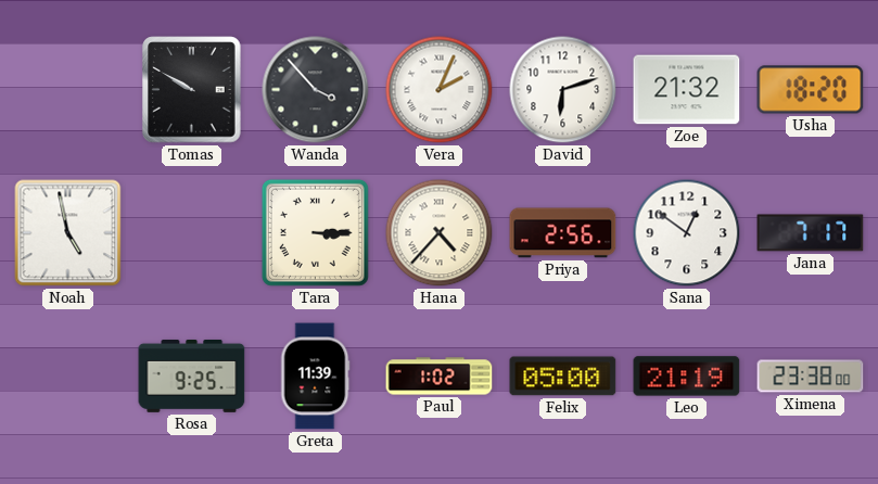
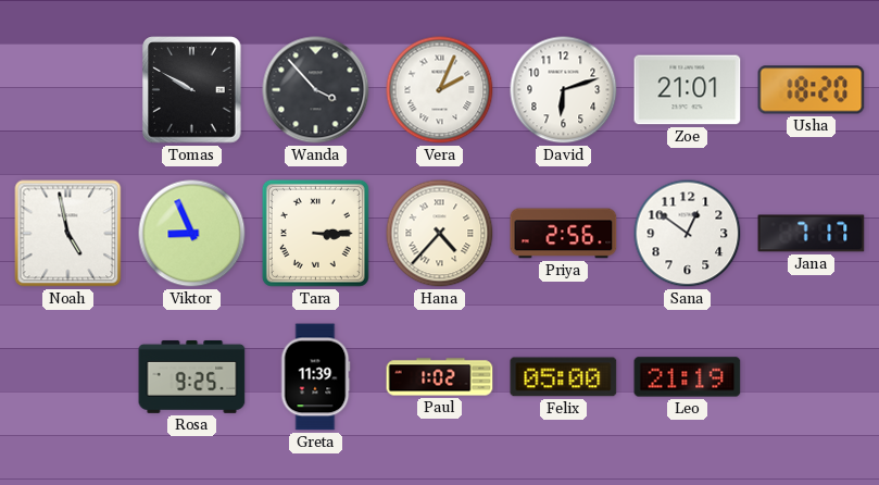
Zoe: 21:32 -> 21:01 (688, 90)
Viktor: none -> 8:56 (192, 234)
Ximena: 23:38 -> none (811, 377)
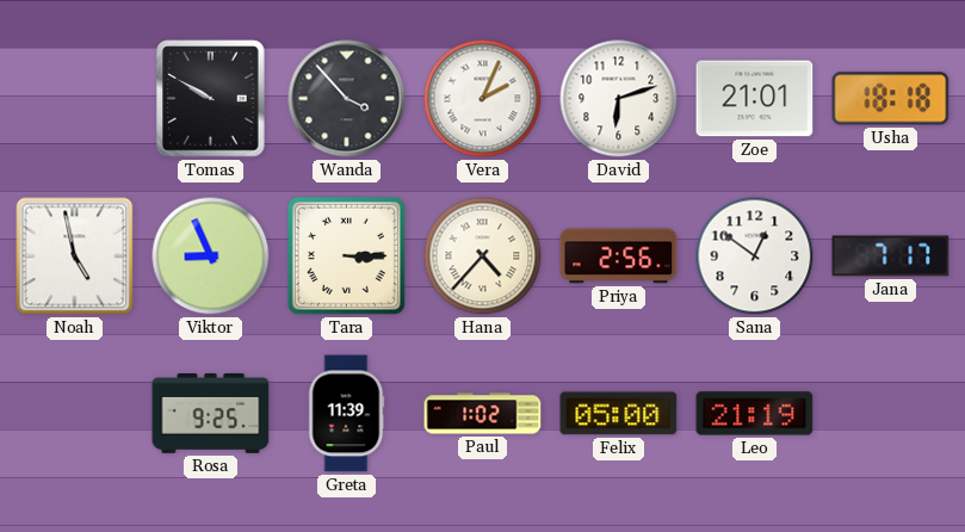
Usha: 18:20 -> 18:18 (891, 99)
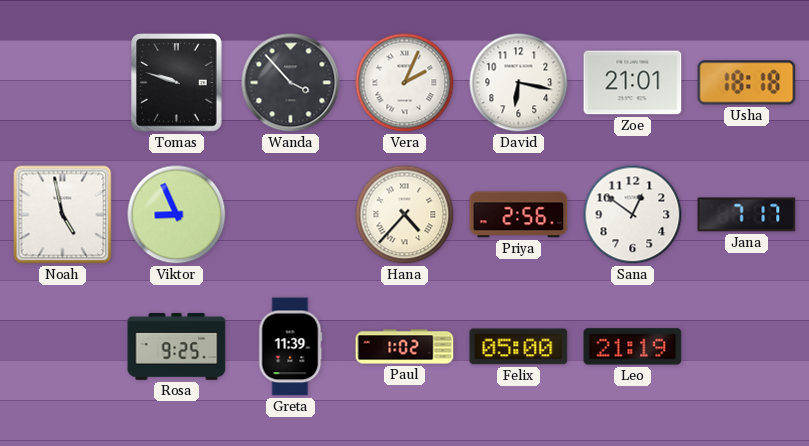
Tomas: 9:50 -> 9:48 (177, 83)
David: 6:12 -> 6:17 (519, 83)
Tara: 3:15 -> none (346, 255)
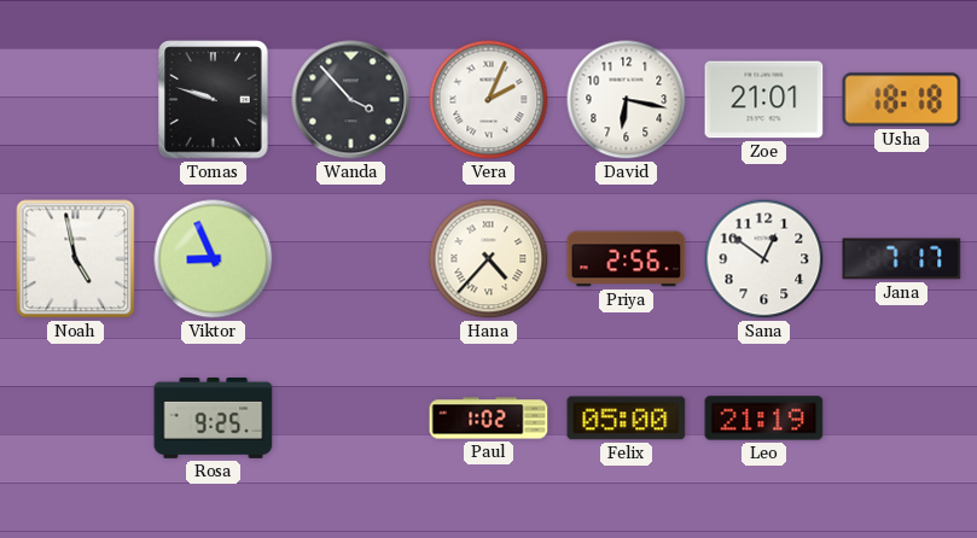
Greta: 11:39 -> none (290, 347)
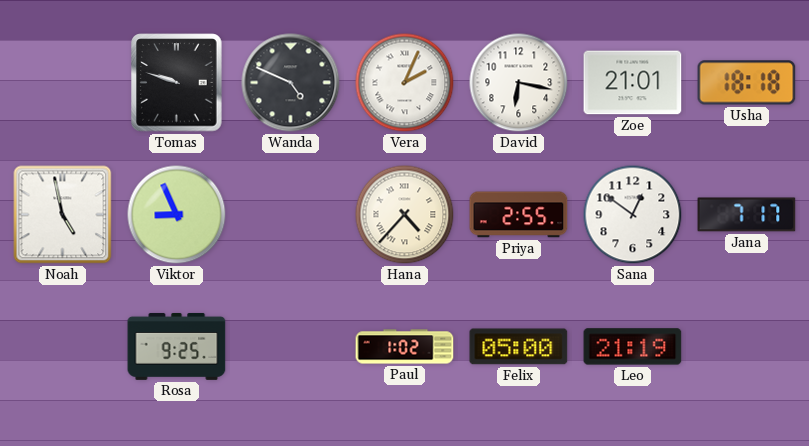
Wanda: 3:53 -> 4:49 (291, 83)
Priya: 2:56 -> 2:55 (519, 215)
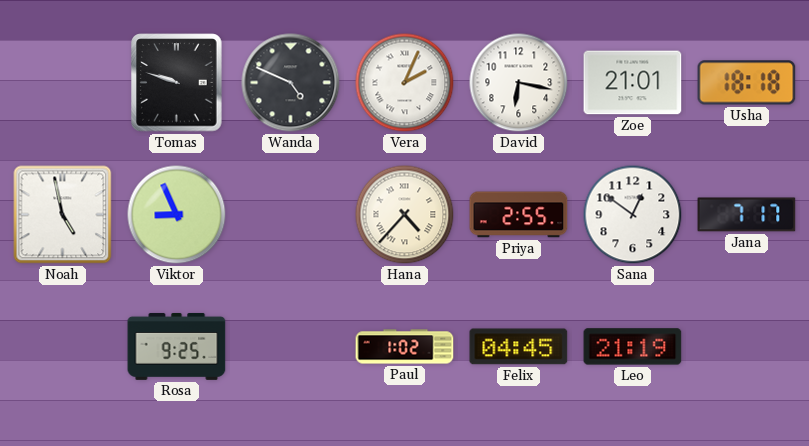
Felix: 05:00 -> 04:45 (519, 347)
